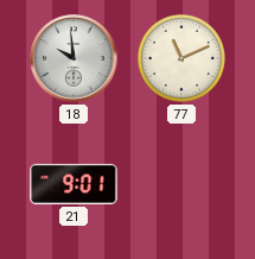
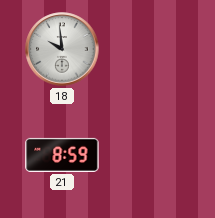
77: 11:11 -> none (181, 58)
21: 9:01 -> 8:59 (62, 155)
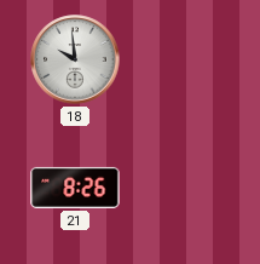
21: 8:59 -> 8:26 (75, 188)
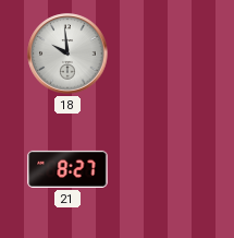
21: 8:26 -> 8:27 (67, 169)
